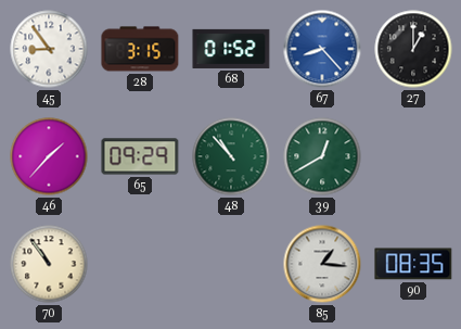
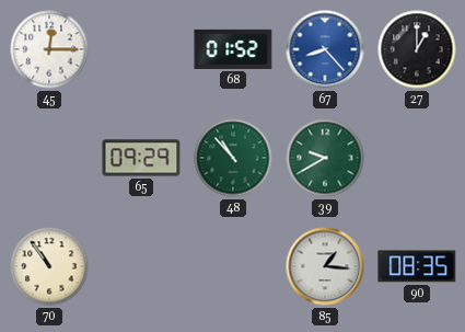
45: 8:54 -> 12:15 (49, 49)
28: 3:15 -> none (140, 49)
46: 1:37 -> none (49, 156)
39: 12:40 -> 9:40 (325, 158)
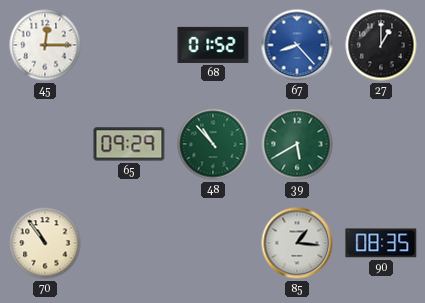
39: 9:40 -> 5:40 (297, 144)
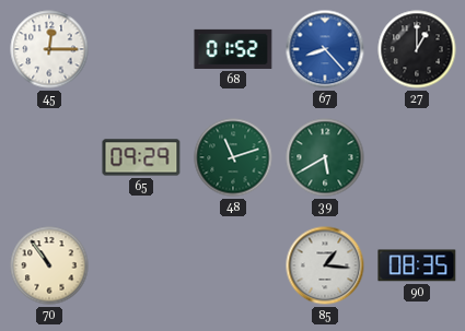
48: 10:53 -> 11:12 (233, 157)
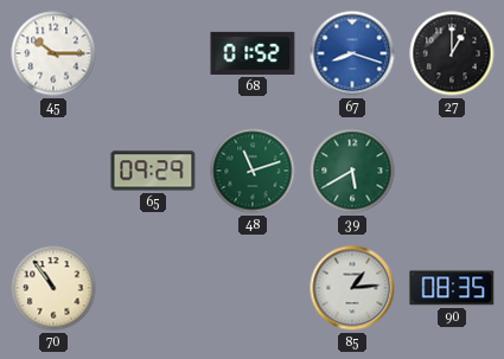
45: 12:15 -> 10:15 (53, 53)
67: 8:23 -> 8:18 (352, 53)
85: 1:16 -> 1:14 (352, 288)
